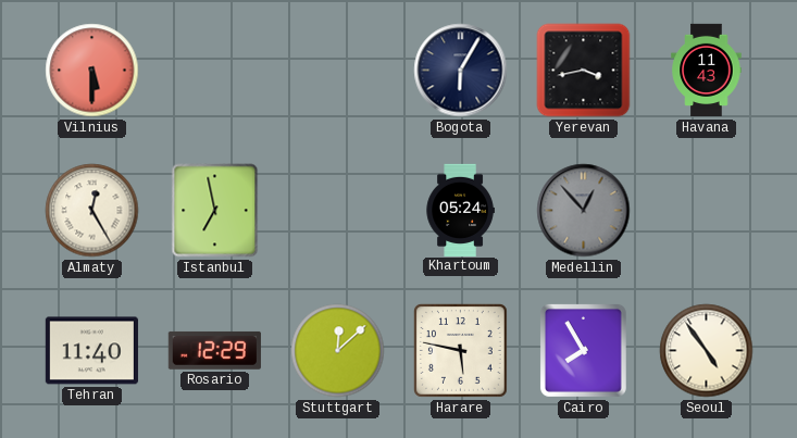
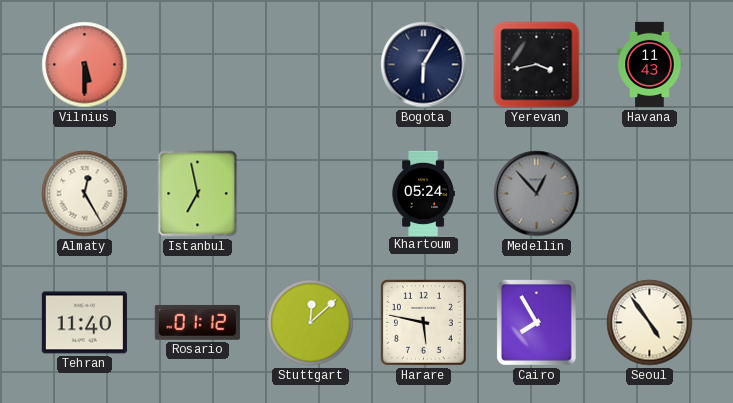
Rosario: 12:29 -> 01:12 (197, 322)
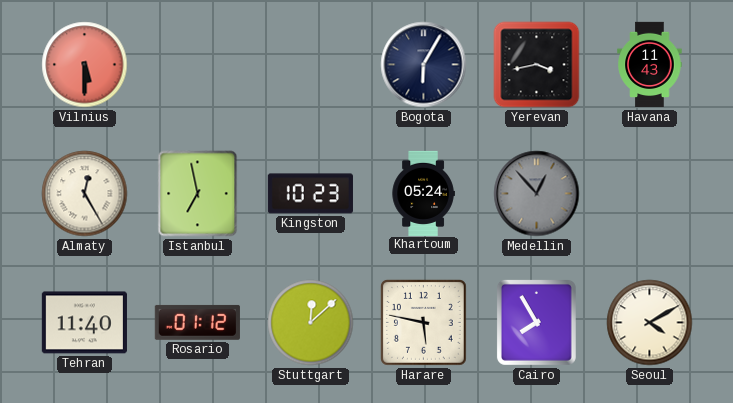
Kingston: none -> 10:23 (310, 194)
Seoul: 4:54 -> 4:10 (650, 323)
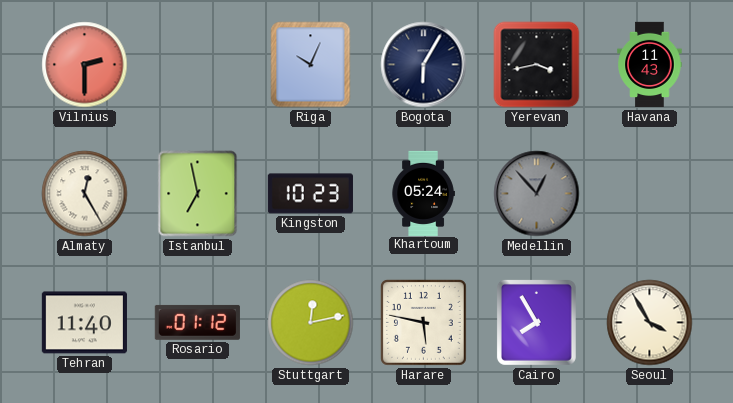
Vilnius: 5:30 -> 2:30 (85, 65)
Riga: none -> 10:04 (311, 65)
Stuttgart: 12:08 -> 12:13 (311, 323)
Seoul: 4:10 -> 3:55 (650, 323)
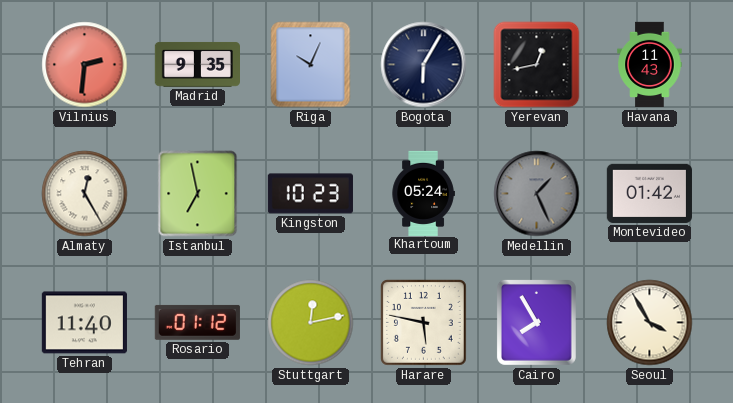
Vilnius: 2:30 -> 2:31 (85, 65)
Madrid: none -> 9:35 (197, 64)
Yerevan: 3:43 -> 12:43 (537, 65)
Medellin: 12:53 -> 1:26 (537, 194)
Montevideo: none -> 01:42 (649, 193)
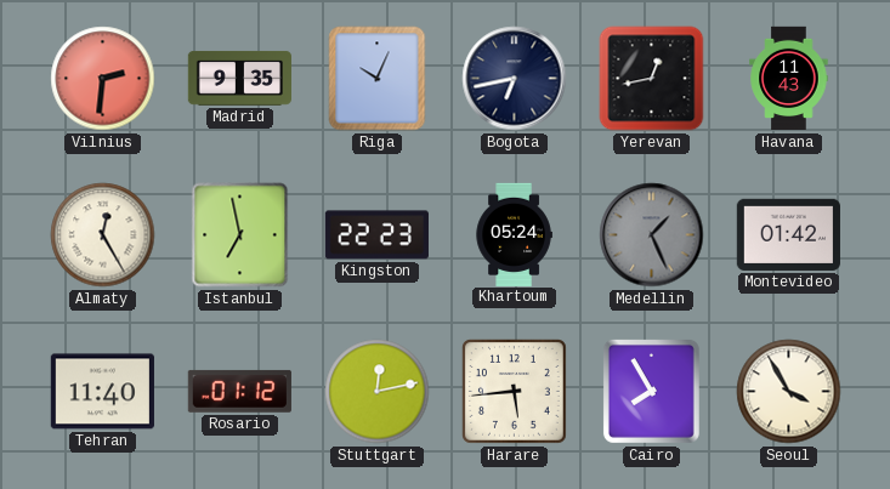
Bogota: 6:05 -> 6:43 (515, 79)
Kingston: 10:23 -> 22:23 (376, 235)
Harare: 5:47 -> 5:44 (514, 391)
